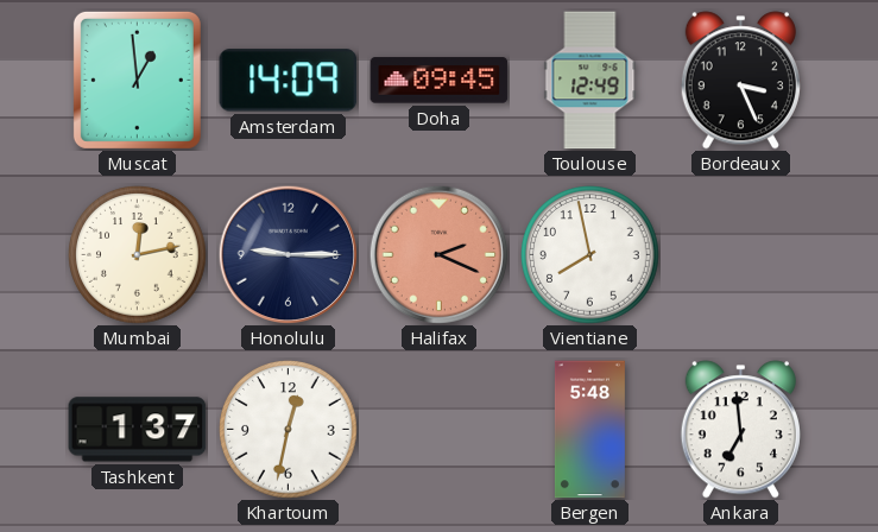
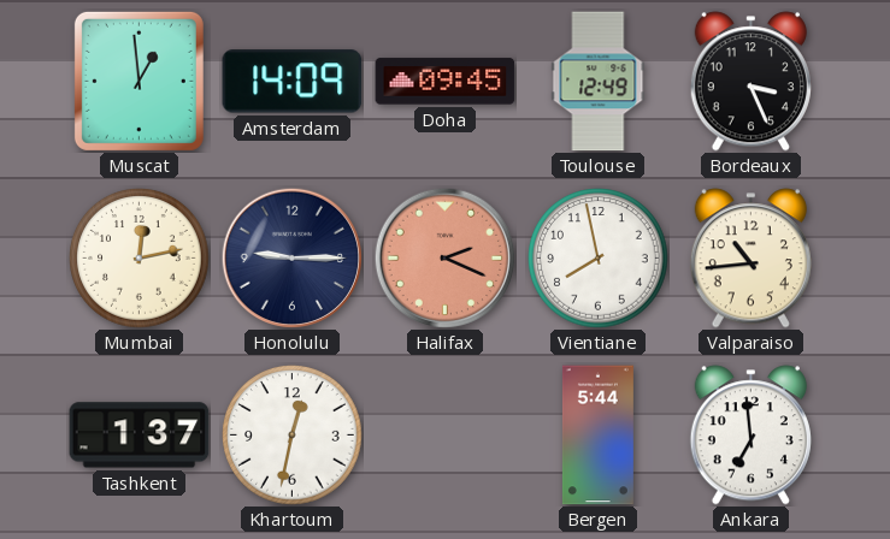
Valparaiso: none -> 10:44 (750, 259)
Bergen: 5:48 -> 5:44 (597, 436)
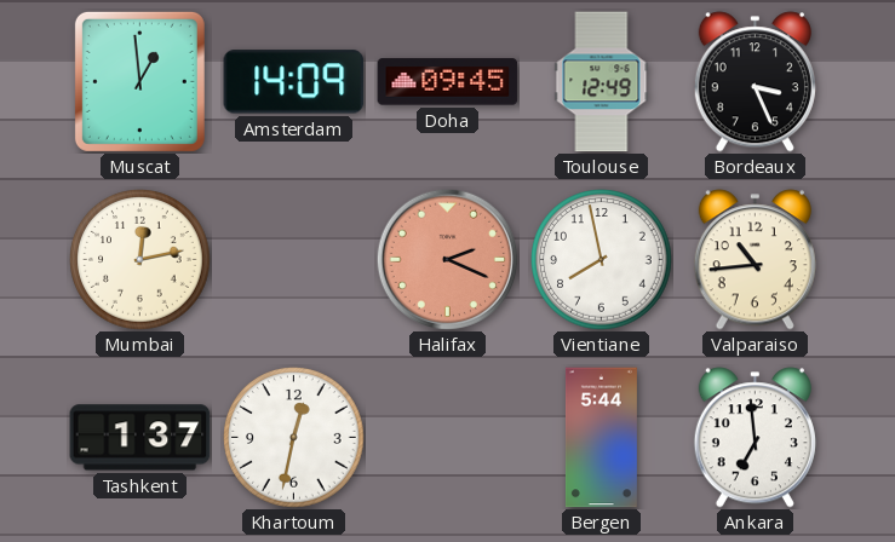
Honolulu: 9:15 -> none (291, 257)
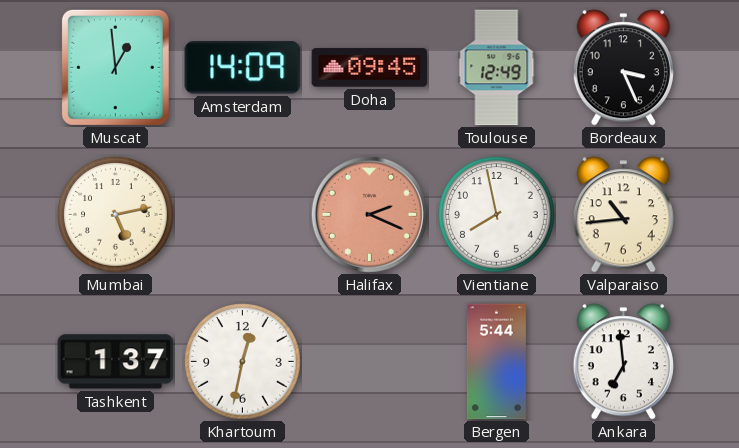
Mumbai: 12:13 -> 5:13 (116, 215)
